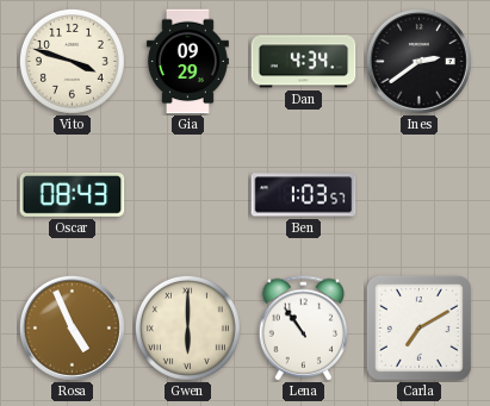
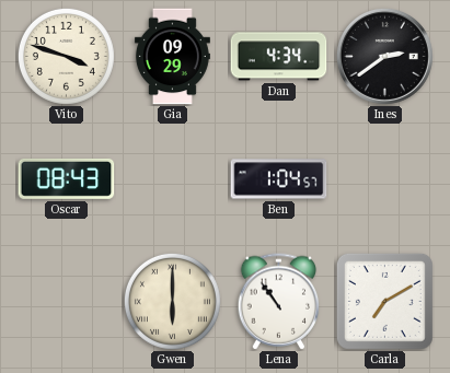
Ben: 1:03 -> 1:04 (279, 179)
Rosa: 4:56 -> none (72, 327)
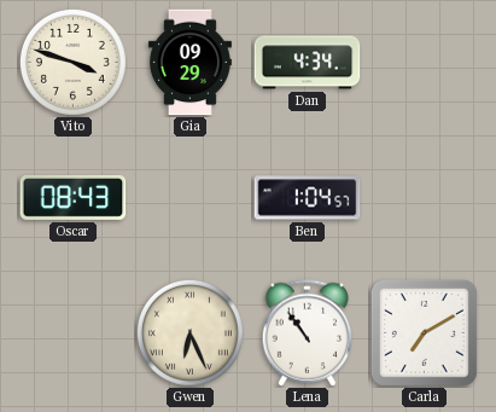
Ines: 2:39 -> none (384, 56)
Gwen: 6:00 -> 6:26 (189, 332)
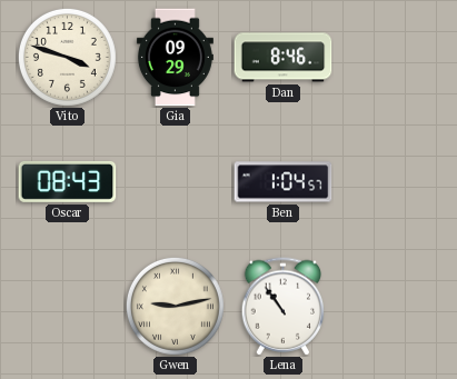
Dan: 4:34 -> 8:46 (284, 58)
Gwen: 6:26 -> 9:13 (175, 306)
Carla: 7:10 -> none (424, 332)
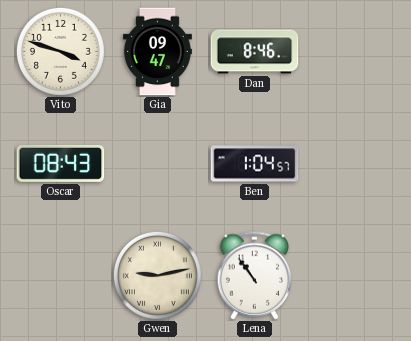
Gia: 09:29 -> 09:47 (157, 52)
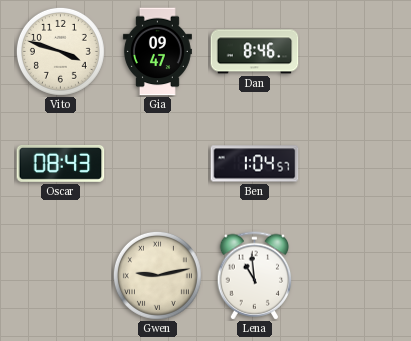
Lena: 10:54 -> 10:59 (255, 276)
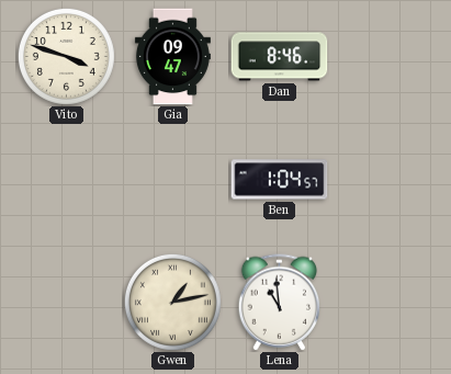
Oscar: 08:43 -> none (61, 163)
Gwen: 9:13 -> 1:13 (172, 302)
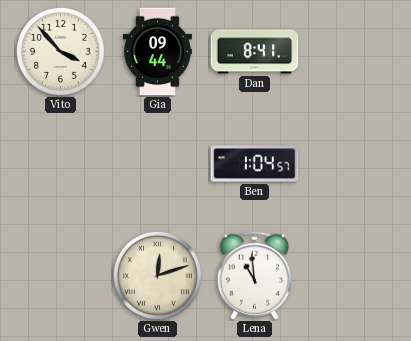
Vito: 3:48 -> 3:53 (60, 51)
Gia: 09:47 -> 09:44 (157, 52)
Dan: 8:46 -> 8:41 (255, 52)
Gwen: 1:13 -> 12:12 (157, 275)
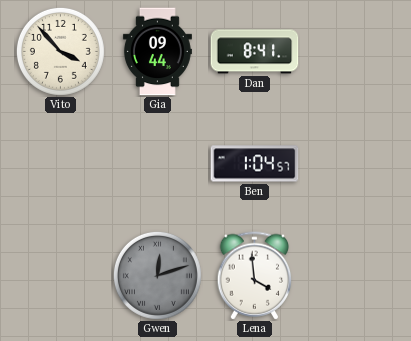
Gwen dial: cream -> grey (157, 275)
Lena: 10:59 -> 3:59 (255, 276)
